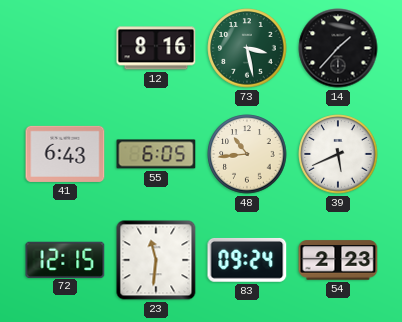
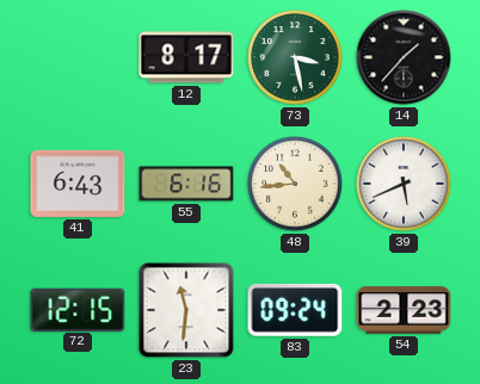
12: 8:16 -> 8:17 (186, 57)
55: 6:05 -> 6:16 (186, 184)
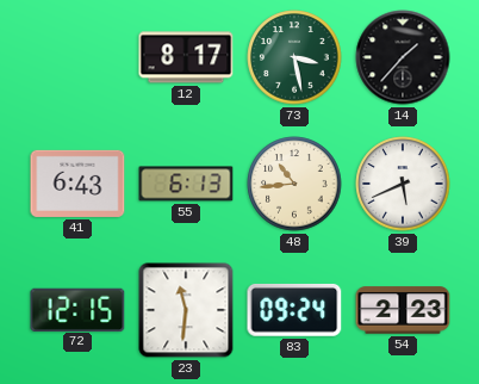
55: 6:16 -> 6:13 (186, 184)
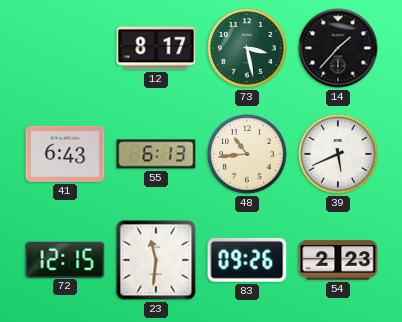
83: 09:24 -> 09:26 (247, 260)
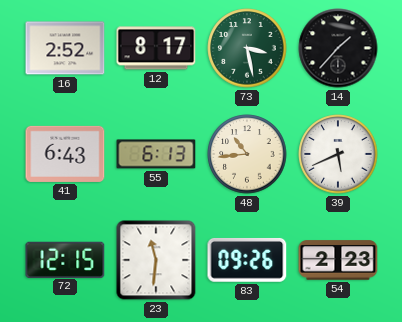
16: none -> 2:52 (65, 48)
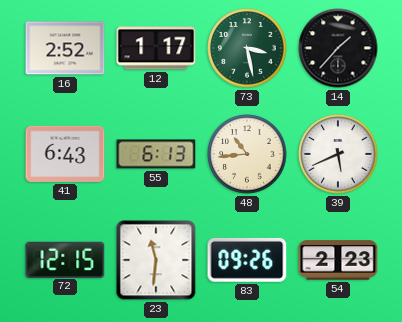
12: 8:17 -> 1:17 (156, 48)
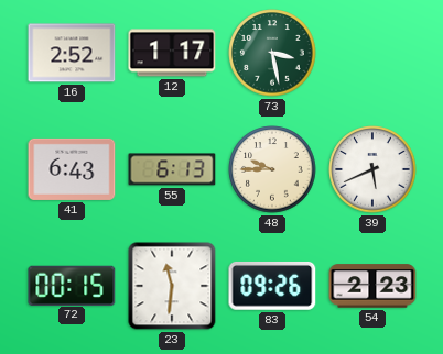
14: 1:37 -> none (338, 48)
48: 10:44 -> 9:45 (272, 169)
72: 12:15 -> 00:15 (72, 285)
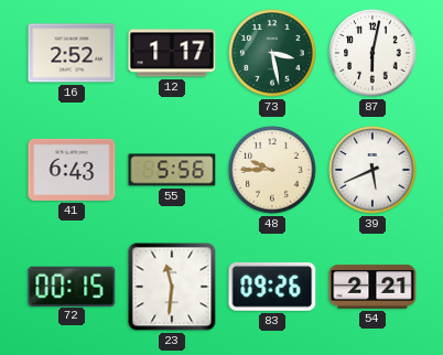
87: none -> 6:02 (372, 53)
55: 6:13 -> 5:56 (172, 170)
54: 2:23 -> 2:21 (372, 287)
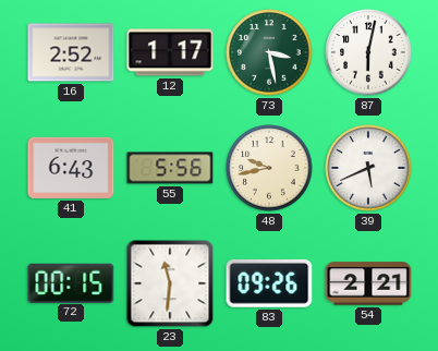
48: 9:45 -> 9:43 (269, 168)
